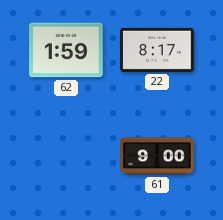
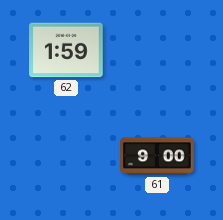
22: 8:17 -> none (157, 50)
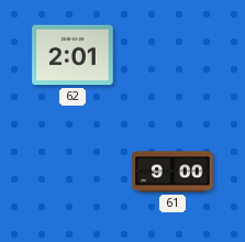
62: 1:59 -> 2:01 (73, 55)
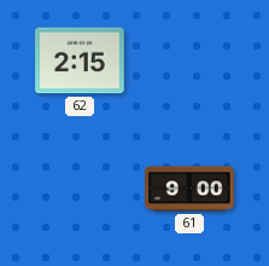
62: 2:01 -> 2:15 (80, 60)
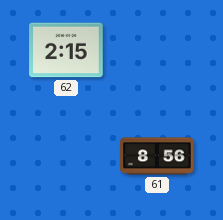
61: 9:00 -> 8:56 (157, 156)
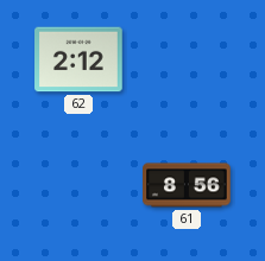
62: 2:15 -> 2:12 (78, 59)
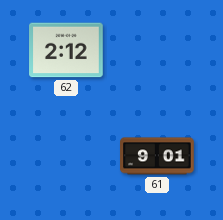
61: 8:56 -> 9:01 (157, 156)
